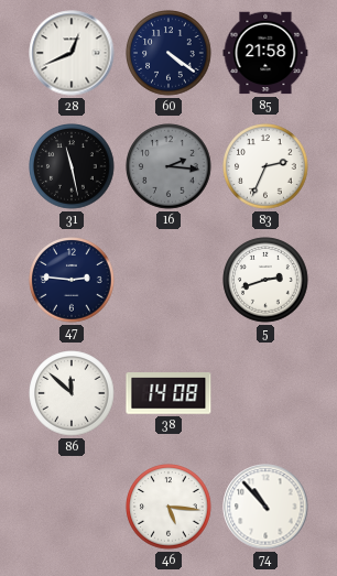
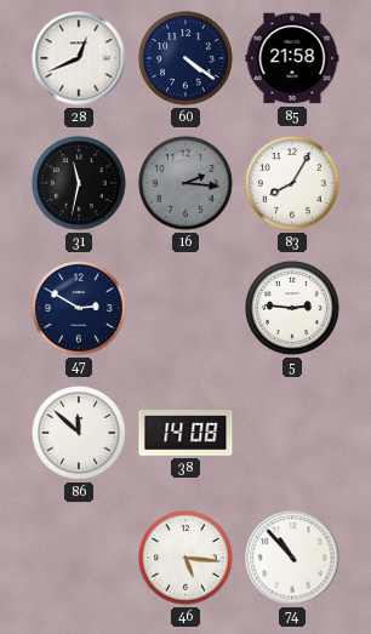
31: 11:28 -> 11:32 (79, 183)
83: 2:34 -> 8:05 (292, 183)
47: 2:46 -> 2:50 (79, 308)
5: 2:42 -> 2:46 (292, 308)
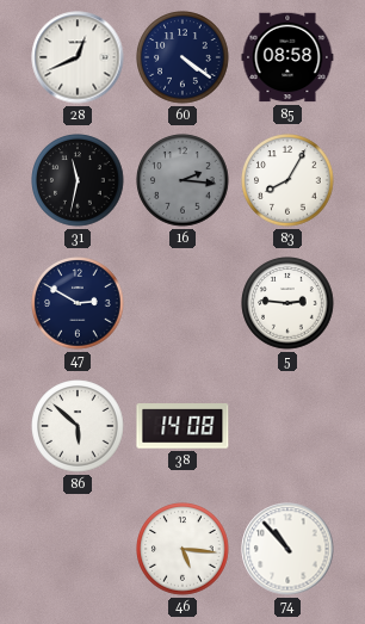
85: 21:58 -> 08:58 (287, 57)
86: 11:52 -> 5:52 (78, 426)
